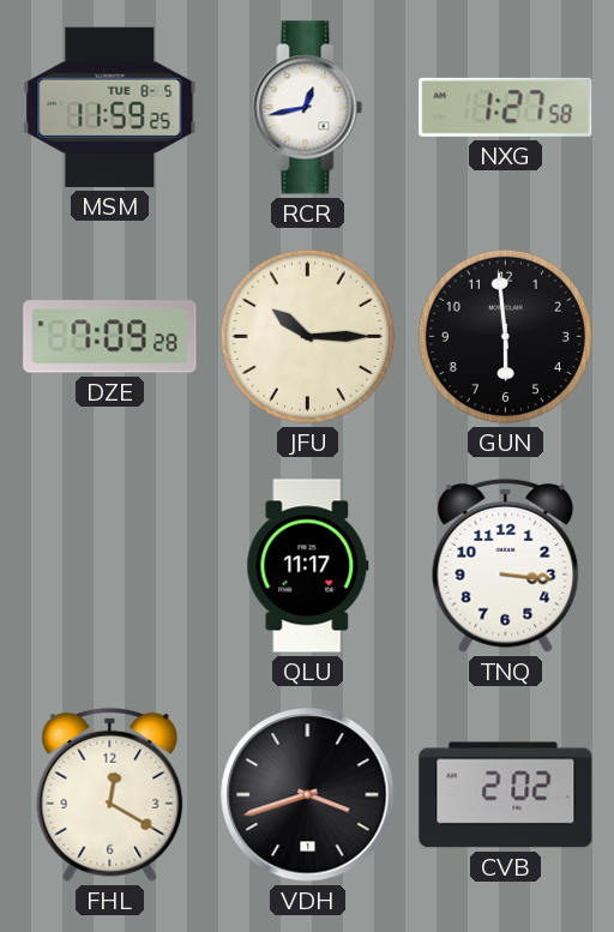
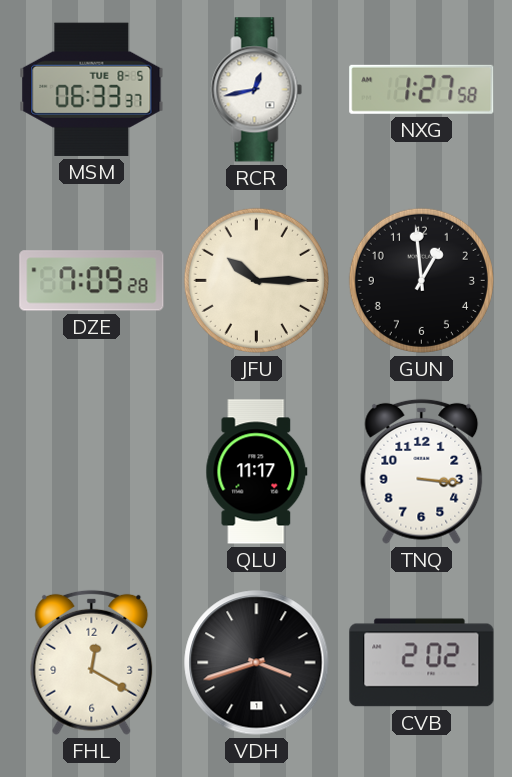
MSM: 11:59 -> 06:33 (92, 89)
GUN: 5:59 -> 12:59 (421, 280)
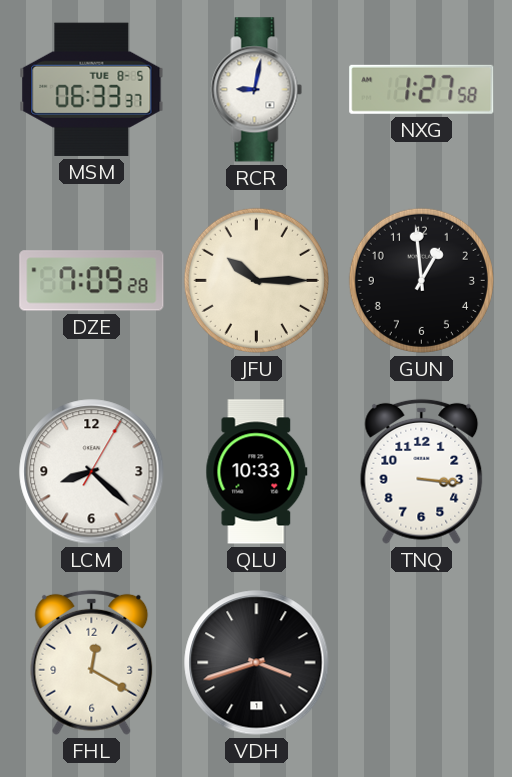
RCR: 12:43 -> 9:02 (257, 90)
LCM: none -> 8:22 (92, 472)
QLU: 11:17 -> 10:33 (257, 472)
CVB: 2:02 -> none (422, 663)
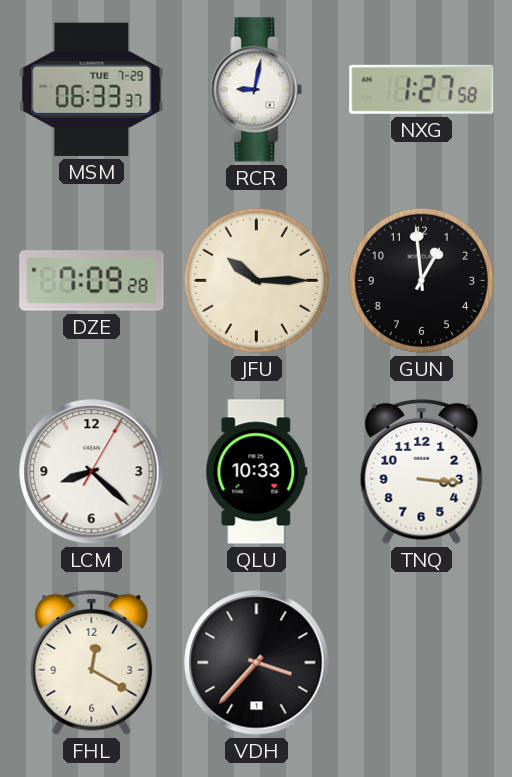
MSM date: TUE 8-5 -> TUE 7-29 (92, 89)
VDH: 3:42 -> 3:37 (257, 663)
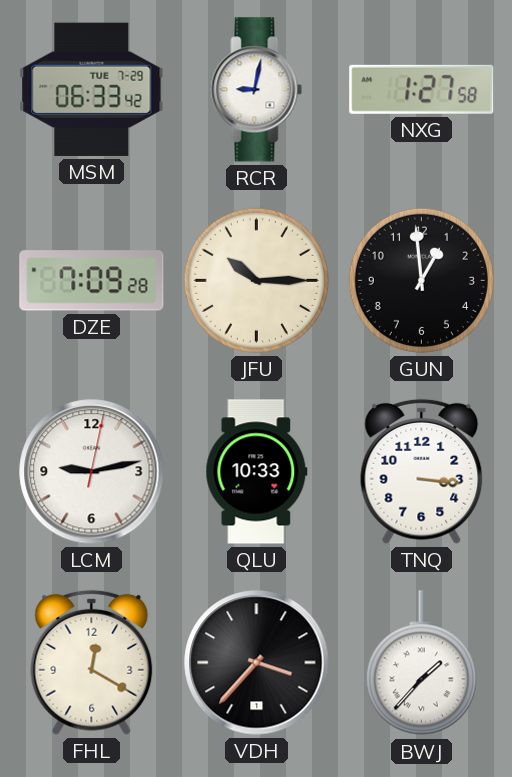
MSM: 06:33:37 -> 06:33:42 (92, 89)
LCM: 8:22 -> 9:13 (92, 472)
BWJ: none -> 1:37 (421, 663)
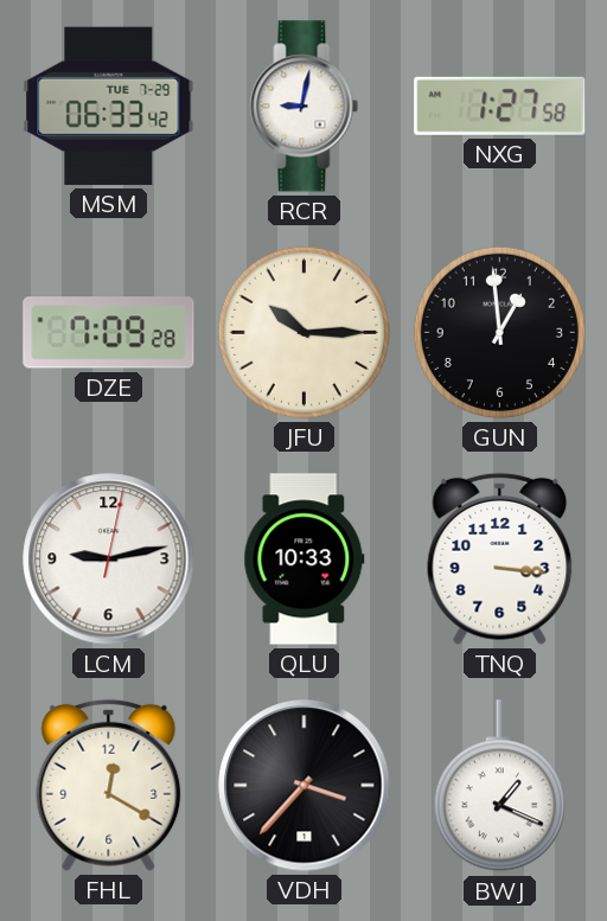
BWJ: 1:37 -> 1:19 (499, 786)
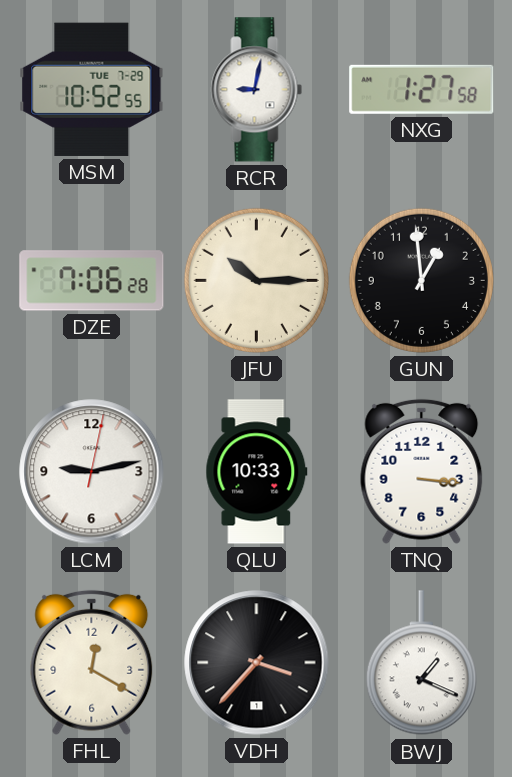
MSM: 06:33 -> 10:52 (92, 89)
DZE: 7:09 -> 7:06 (92, 281)
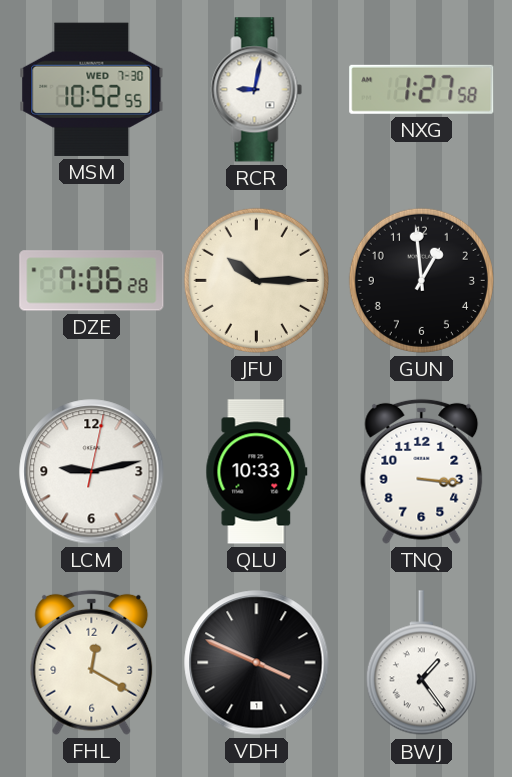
MSM date: TUE 7-29 -> WED 7-30 (92, 89)
VDH: 3:37 -> 3:49 (257, 663)
BWJ: 1:19 -> 1:24 (421, 663)
